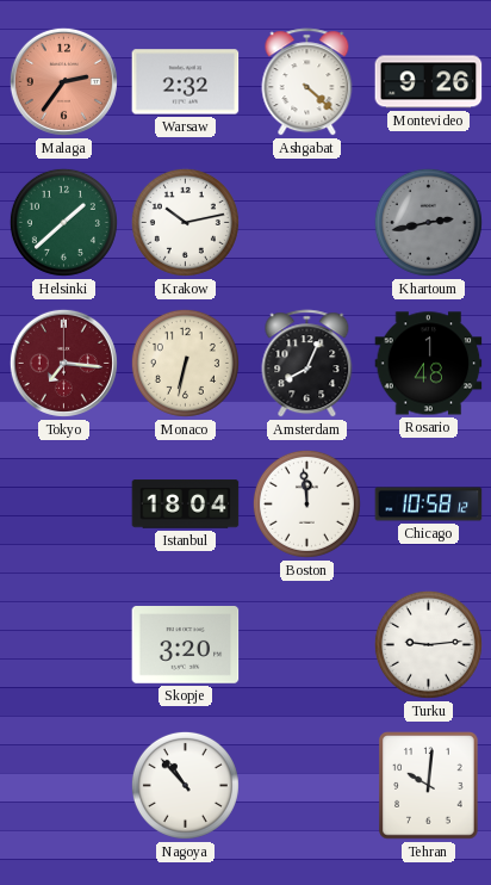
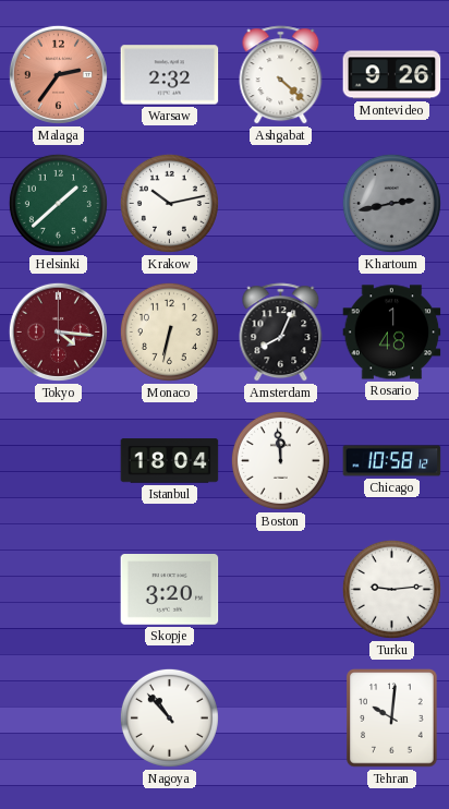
Tokyo: 7:16 -> 4:16 (58, 331)
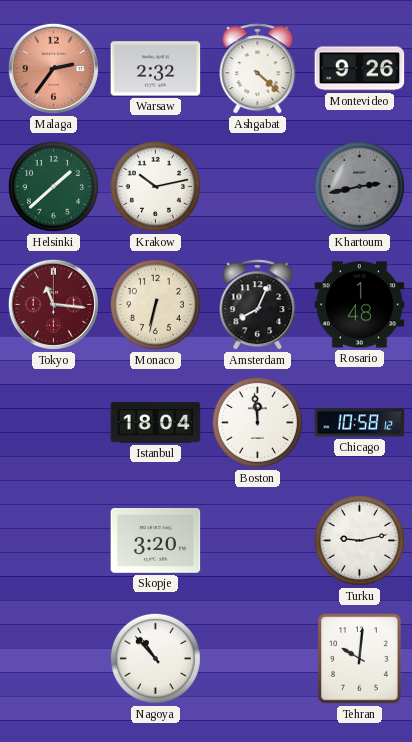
Tokyo: 4:16 -> 11:16 (53, 304)
Turku: 9:14 -> 9:13 (359, 540)
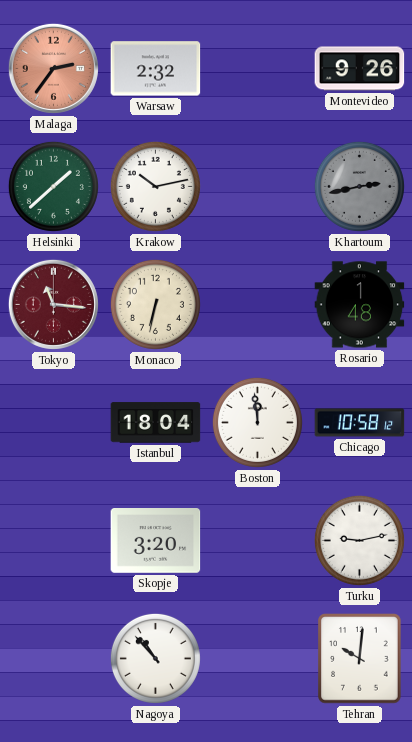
Ashgabat: 4:22 -> none (258, 69)
Amsterdam: 8:04 -> none (258, 305)
